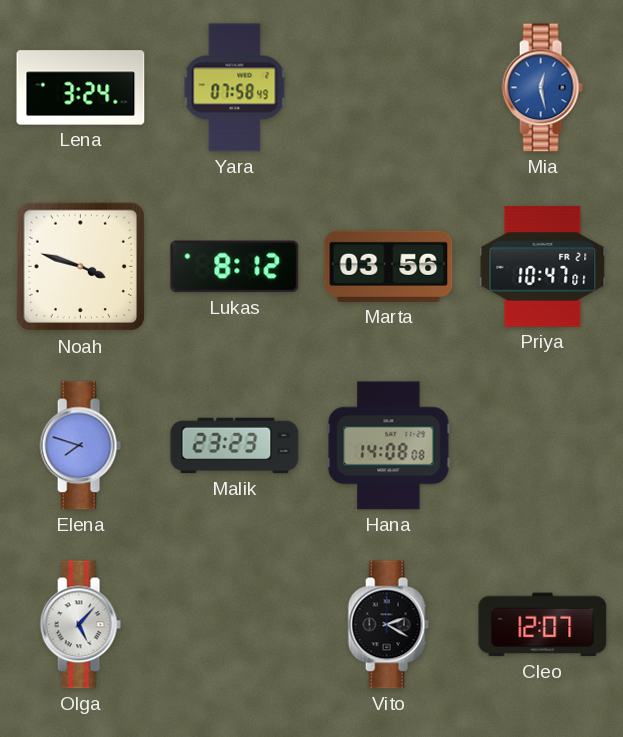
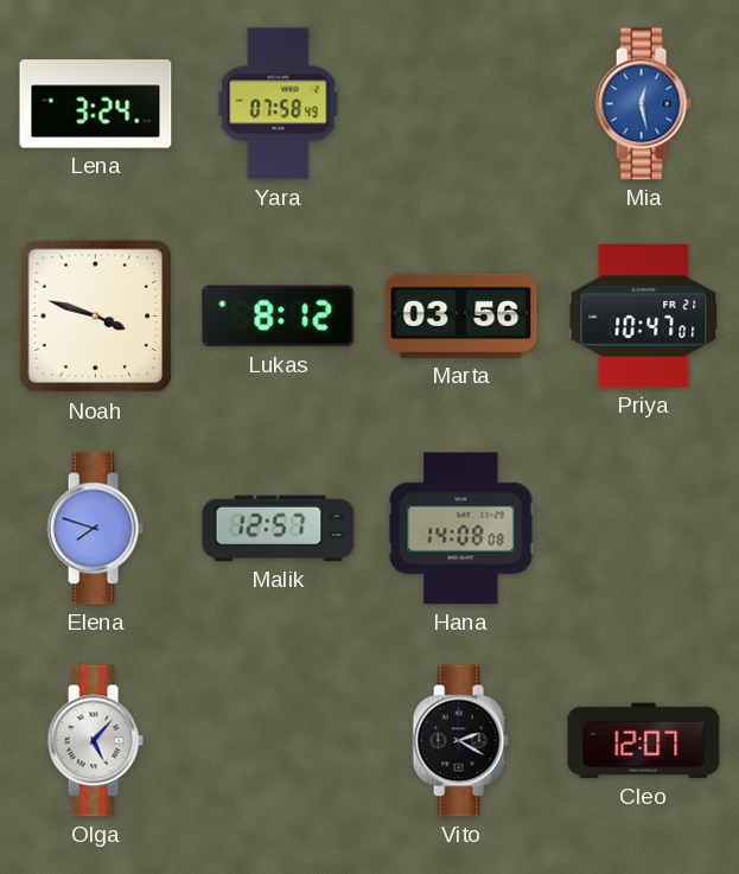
Malik: 23:23 -> 12:57 (279, 529)
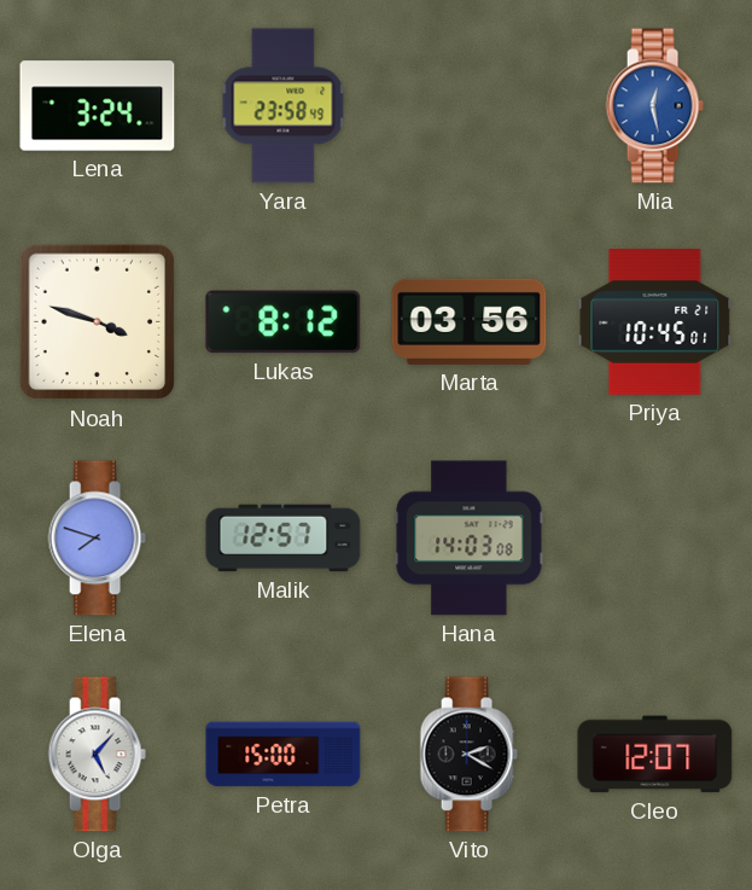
Yara: 07:58 -> 23:58 (284, 106)
Priya: 10:47 -> 10:45 (655, 321)
Hana: 14:08 -> 14:03 (470, 539)
Petra: none -> 15:00 (284, 755)
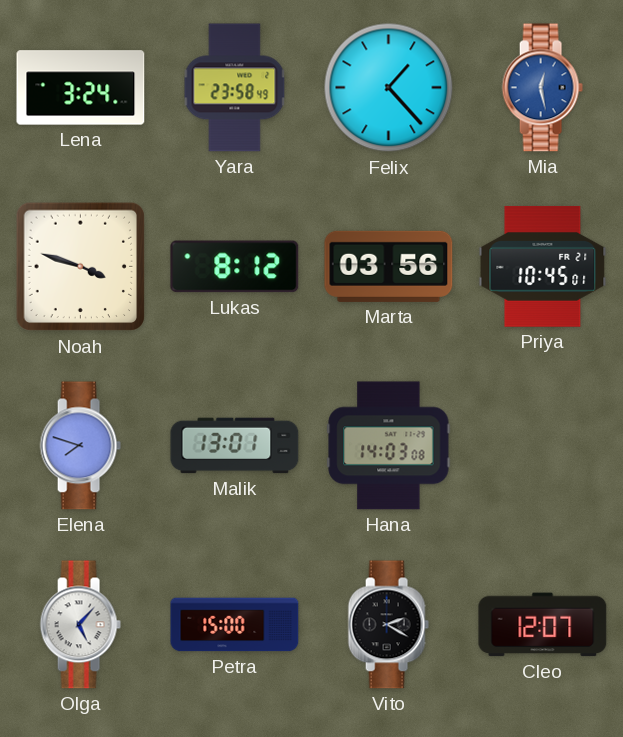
Felix: none -> 1:23 (389, 88)
Malik: 12:57 -> 13:01 (235, 446)
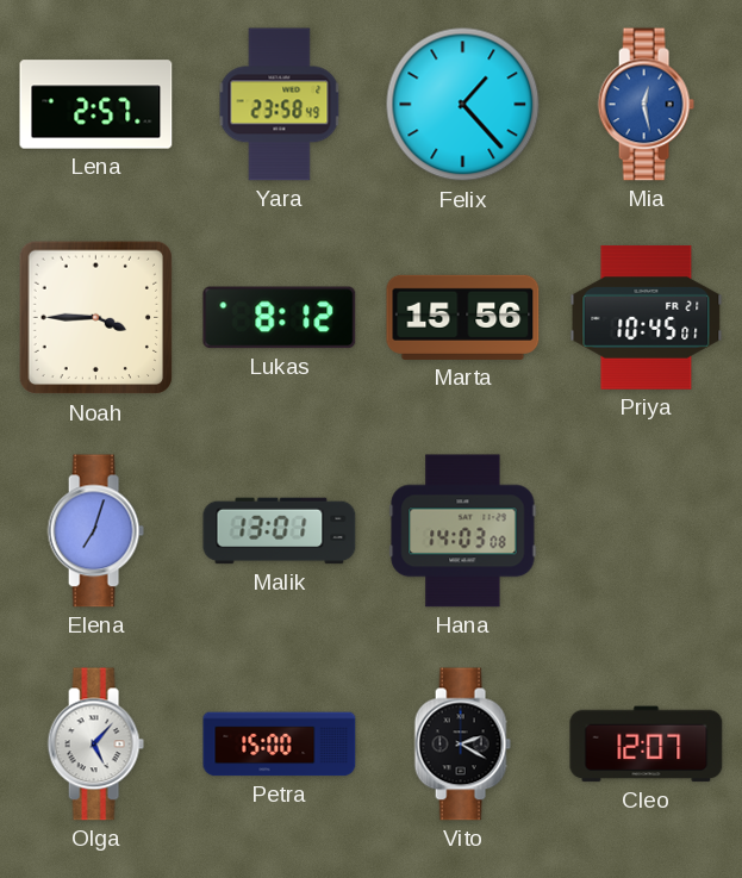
Lena: 3:24 -> 2:57 (96, 105)
Noah: 3:48 -> 3:45 (96, 318)
Marta: 03:56 -> 15:56 (463, 317)
Elena: 7:48 -> 7:03 (95, 531)
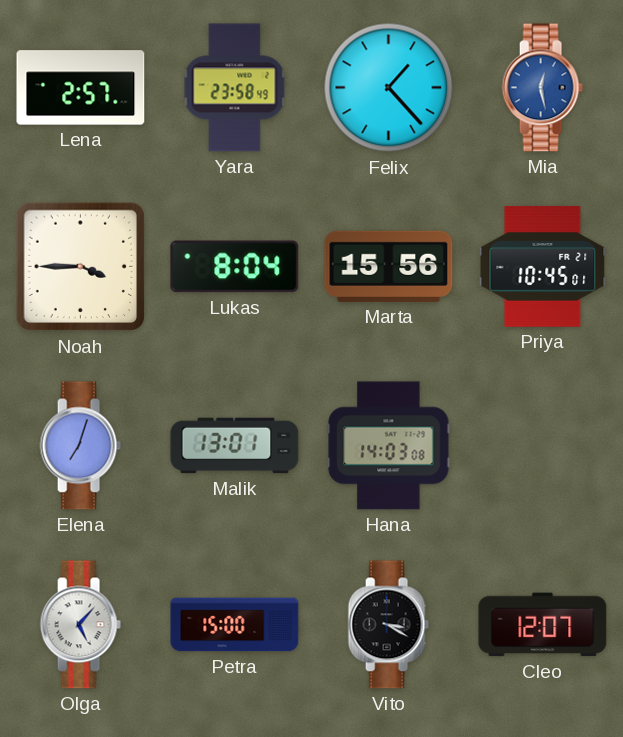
Lukas: 8:12 -> 8:04 (235, 267)
Vito: 2:20 -> 3:20 (388, 625)
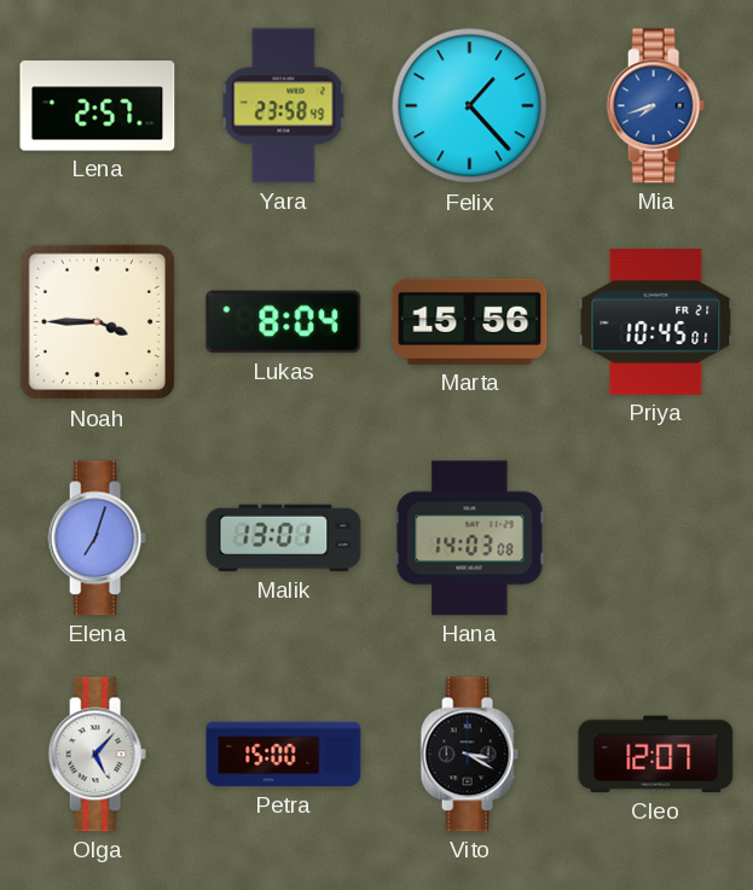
Mia: 12:28 -> 7:42 (655, 106)
